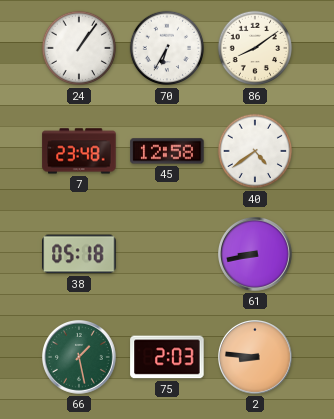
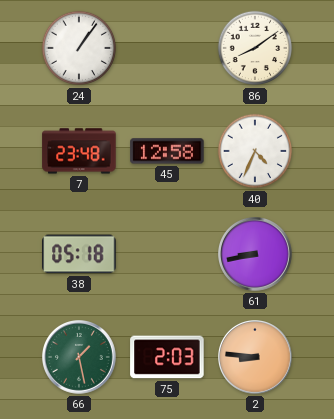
70: 6:35 -> none (167, 48)
40: 4:39 -> 4:34 (255, 151)
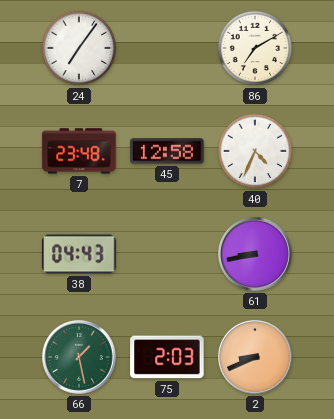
24: 1:06 -> 7:06 (79, 48)
86: 8:09 -> 7:10 (255, 48)
38: 05:18 -> 04:43 (79, 254)
2: 8:46 -> 8:41 (256, 358)
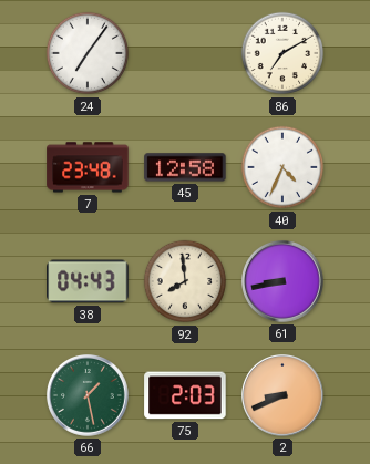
92: none -> 7:59 (185, 281)
